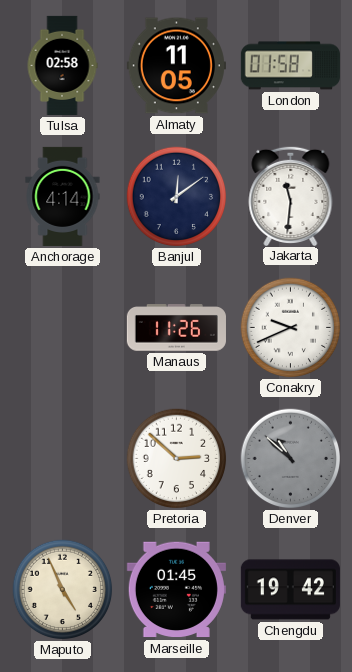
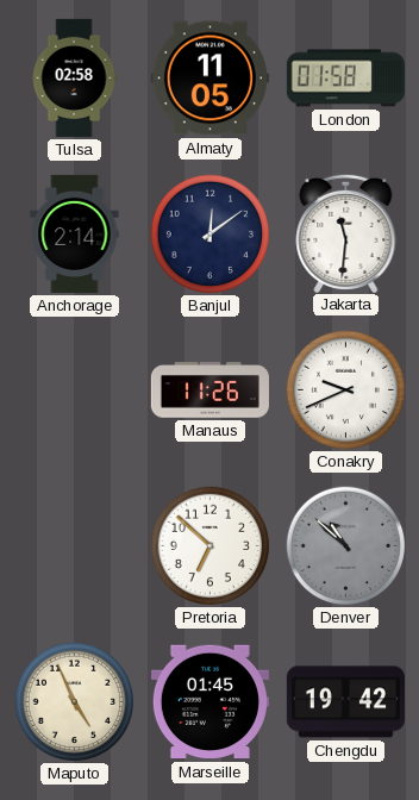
Anchorage: 4:14 -> 2:14 (75, 233)
Pretoria: 2:52 -> 6:52 (211, 546)
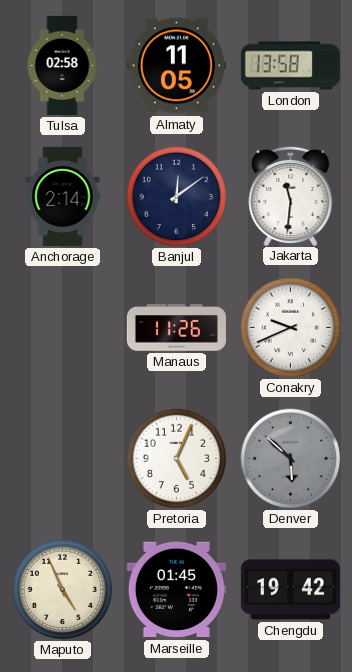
London: 01:58 -> 13:58 (290, 66)
Pretoria: 6:52 -> 5:04 (177, 459)
Denver: 10:52 -> 5:52 (291, 459)
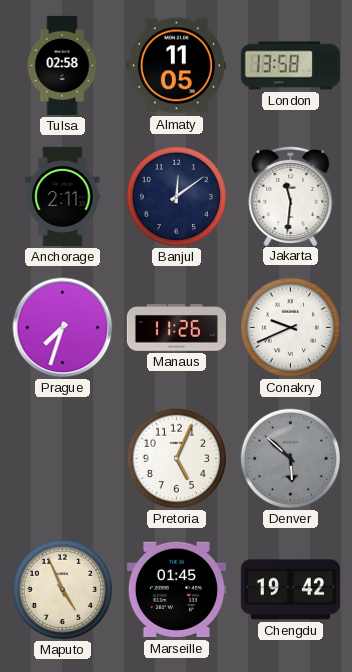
Anchorage: 2:14 -> 2:11 (63, 196)
Prague: none -> 7:33 (63, 328)
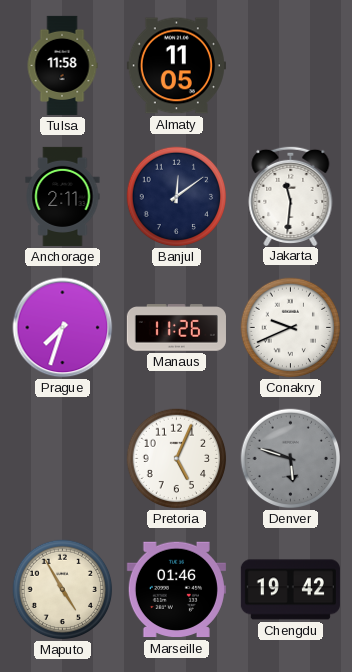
Tulsa: 02:58 -> 11:58 (62, 65)
London: 13:58 -> none (290, 66)
Denver: 5:52 -> 5:48 (291, 459)
Maputo: 4:56 -> 4:55 (63, 590)
Marseille: 01:45 -> 01:46 (176, 590)
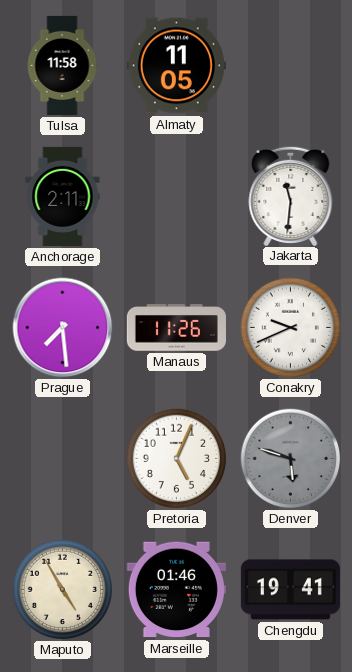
Banjul: 12:09 -> none (177, 197)
Prague: 7:33 -> 7:29 (63, 328)
Chengdu: 19:42 -> 19:41 (290, 590)
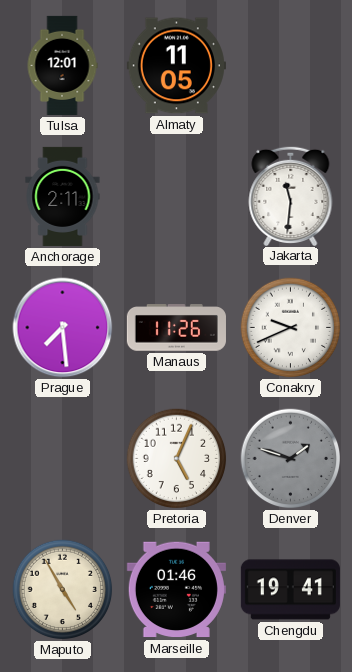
Tulsa: 11:58 -> 12:01 (62, 65)
Denver: 5:48 -> 1:48 (291, 459)
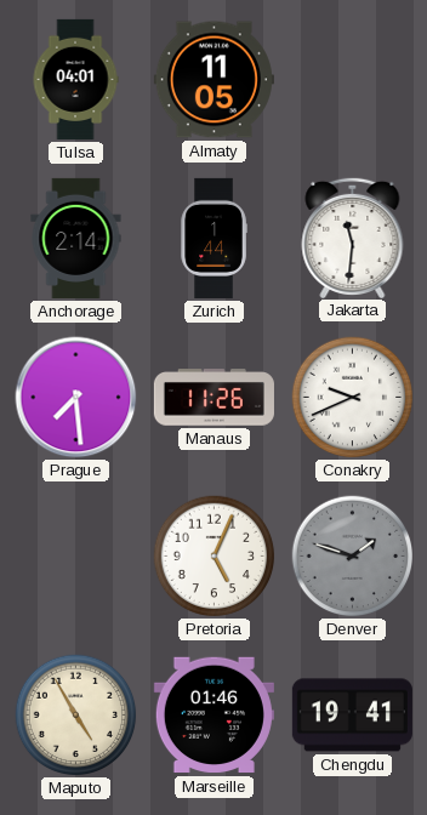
Tulsa: 12:01 -> 04:01 (75, 79)
Anchorage: 2:11 -> 2:14 (76, 238)
Zurich: none -> 1:44 (213, 238)
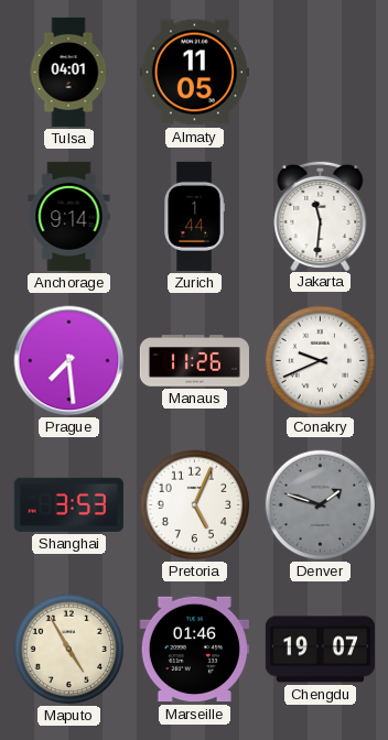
Anchorage: 2:14 -> 9:14 (69, 216)
Shanghai: none -> 3:53 (68, 504)
Chengdu: 19:41 -> 19:07 (320, 650)
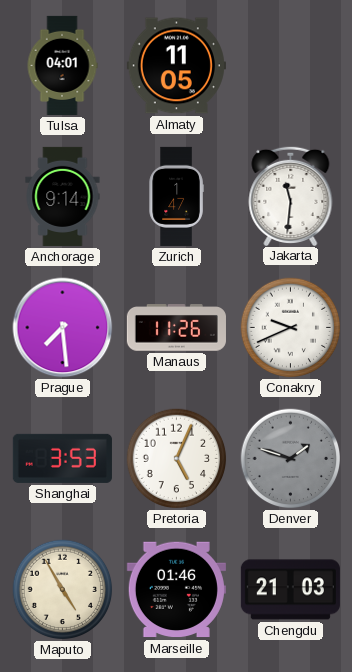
Zurich: 1:44 -> 1:47 (176, 196)
Chengdu: 19:07 -> 21:03 (290, 590)
